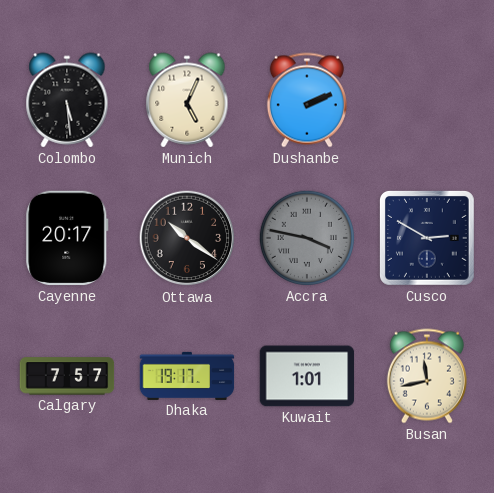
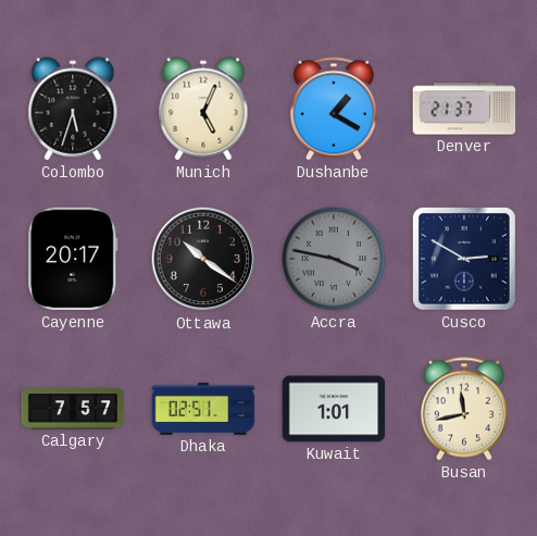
Colombo: 5:29 -> 5:33 (73, 109)
Dushanbe: 2:11 -> 1:20 (334, 109)
Denver: none -> 21:37 (464, 109)
Dhaka: 19:17 -> 02:51 (203, 409)
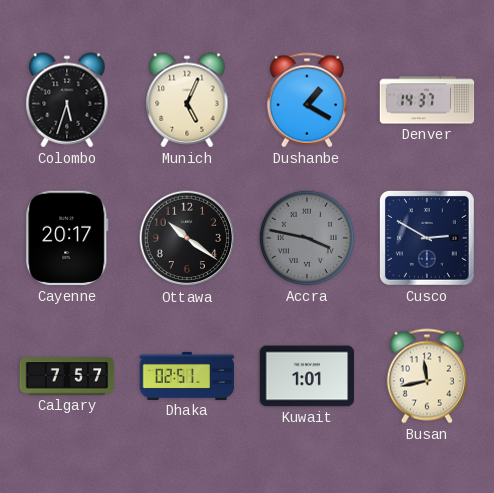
Denver: 21:37 -> 14:37 (427, 100)
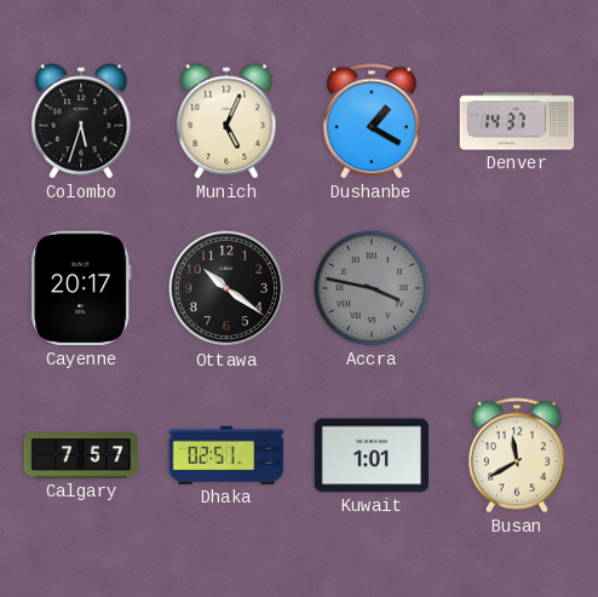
Cusco: 2:50 -> none (427, 238)
Busan: 11:43 -> 11:40 (517, 455)
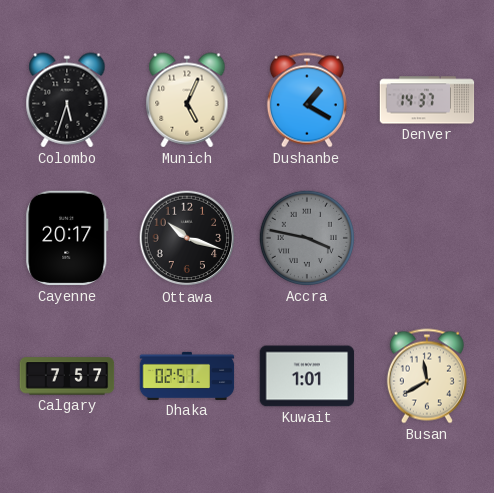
Ottawa: 10:21 -> 10:18 (187, 238)
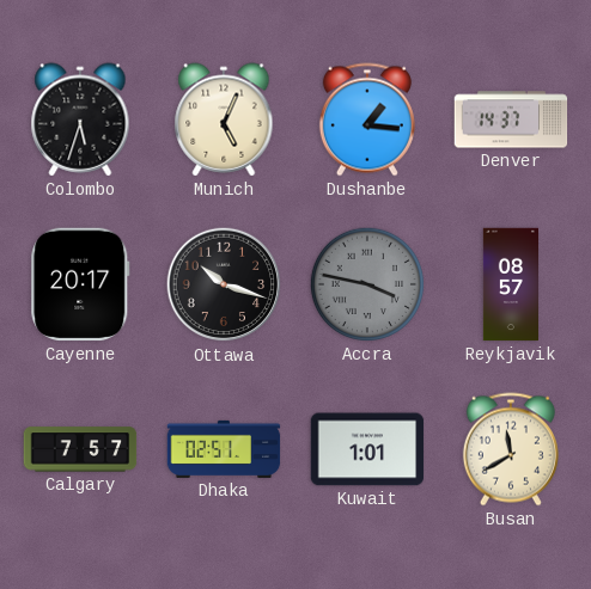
Dushanbe: 1:20 -> 1:16 (367, 119)
Reykjavik: none -> 08:57 (510, 284)
